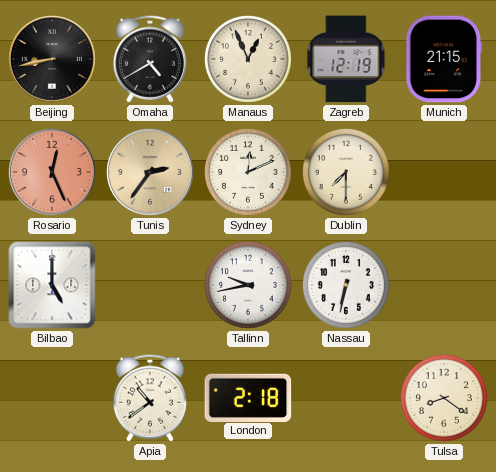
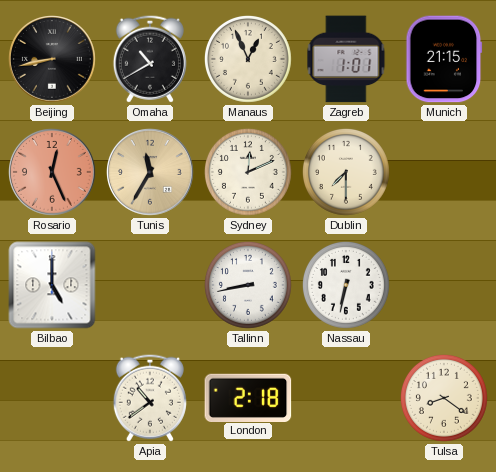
Omaha: 4:40 -> 10:40 (150, 59)
Zagreb: 12:19 -> 1:01 (346, 59)
Tunis: 2:36 -> 11:35 (151, 173)
Tallinn: 9:43 -> 8:43 (248, 285)
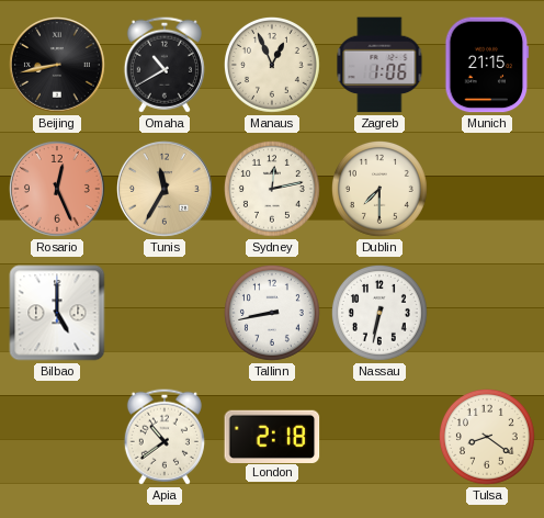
Zagreb: 1:01 -> 1:06 (379, 65)
Sydney: 12:11 -> 12:13 (272, 189)
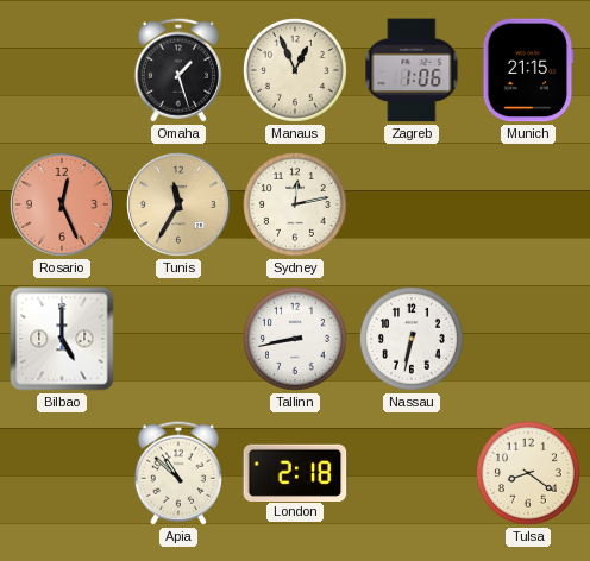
Beijing: 8:43 -> none (58, 66)
Omaha: 10:40 -> 1:27 (178, 70)
Dublin: 7:30 -> none (379, 189)
Apia: 10:39 -> 10:52 (178, 473)
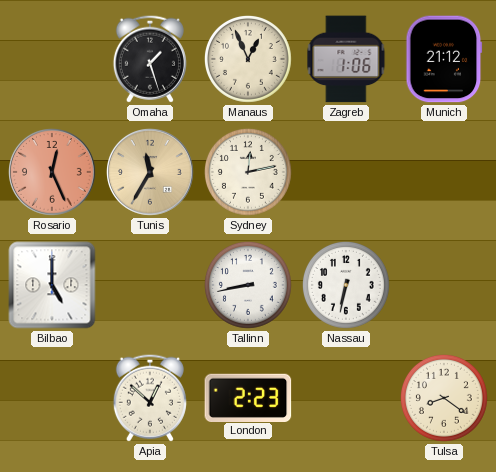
Munich: 21:15 -> 21:12 (444, 59)
Apia: 10:52 -> 12:52 (150, 398)
London: 2:18 -> 2:23 (248, 397)
